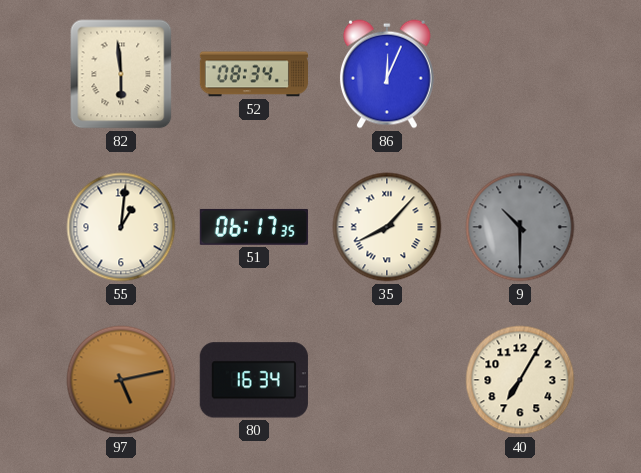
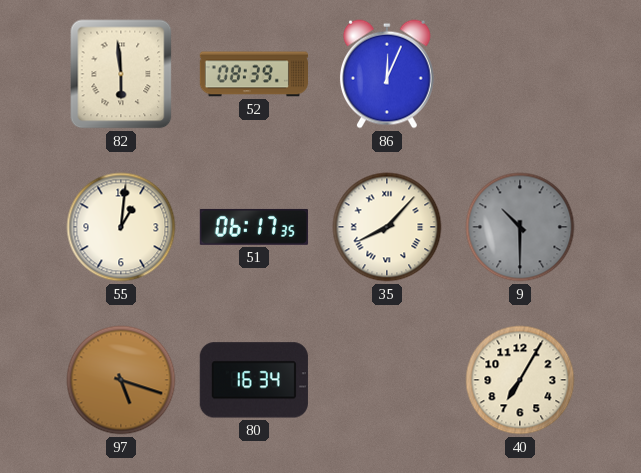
52: 08:34 -> 08:39 (253, 74)
97: 5:13 -> 5:18 (121, 380)
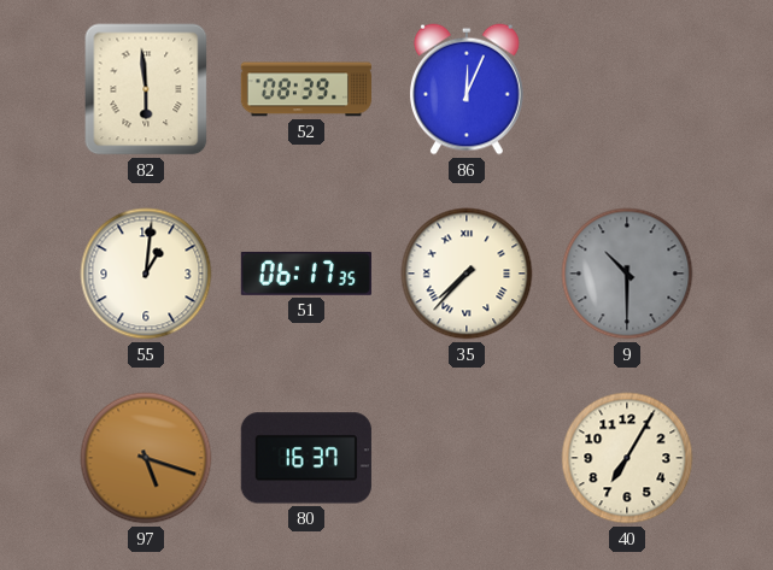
35: 8:07 -> 7:37 (467, 274)
80: 16:34 -> 16:37 (306, 458)
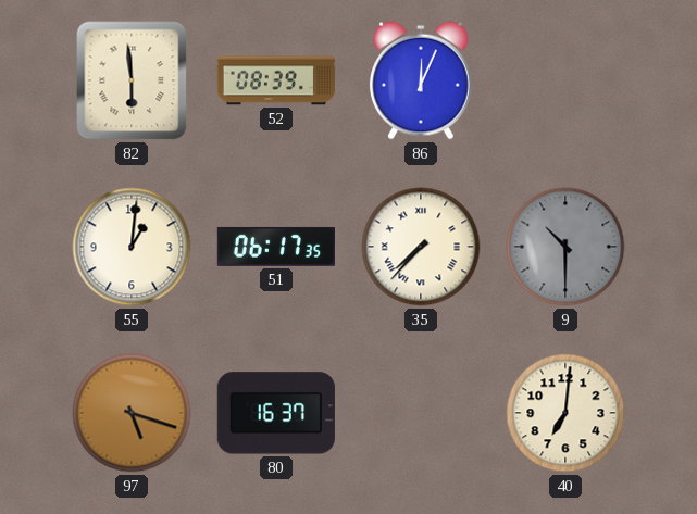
40: 7:05 -> 7:01 (565, 413)
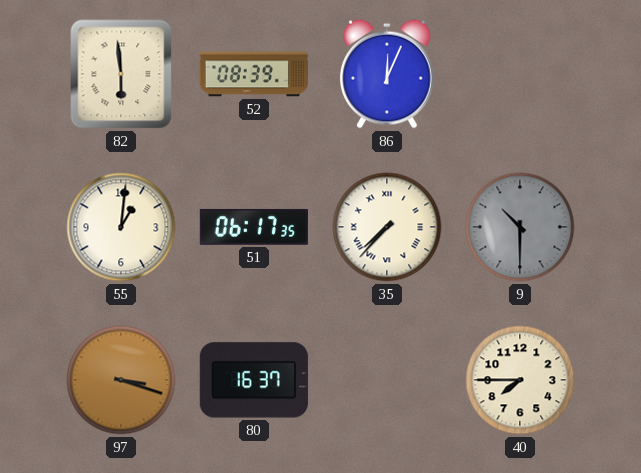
97: 5:18 -> 3:18 (121, 380)
40: 7:01 -> 7:45 (520, 380)
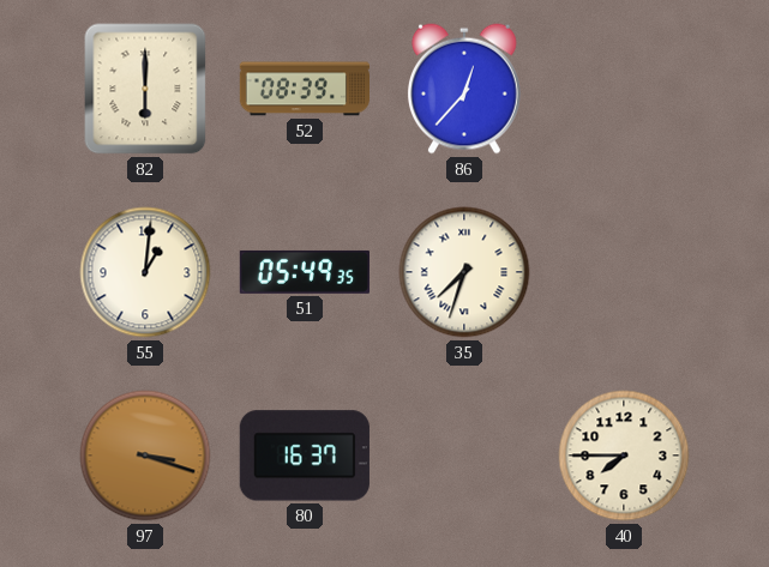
82: 5:59 -> 6:00 (145, 89)
86: 12:04 -> 12:37 (464, 89)
51: 06:17 -> 05:49 (305, 272)
35: 7:37 -> 7:33 (464, 272)
9: 10:30 -> none (520, 227)
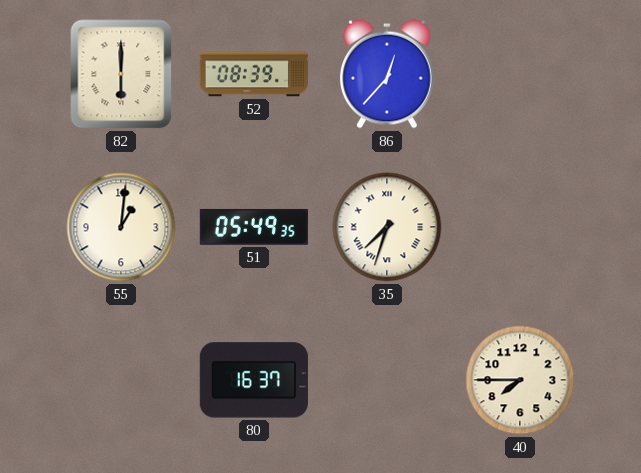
97: 3:18 -> none (145, 456)
